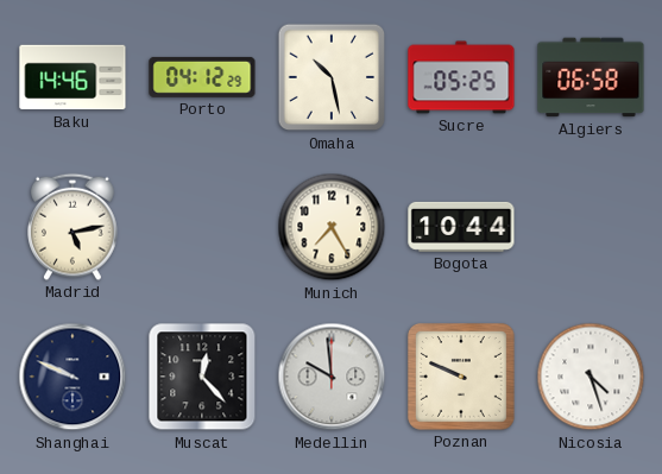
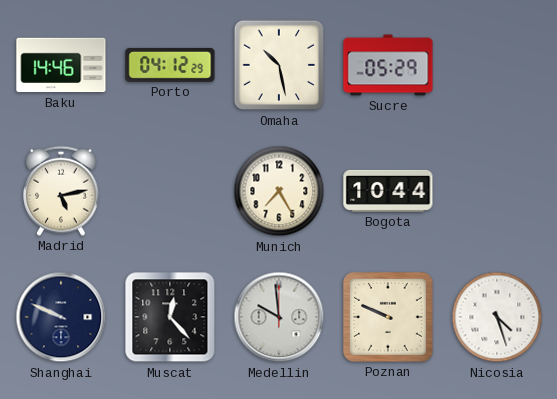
Sucre: 05:25 -> 05:29 (388, 65)
Algiers: 06:58 -> none (591, 77)
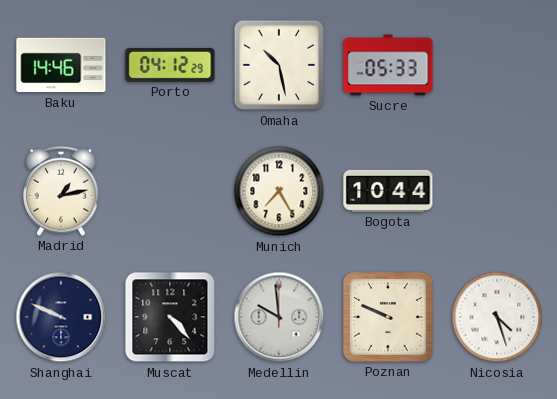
Sucre: 05:29 -> 05:33 (388, 65)
Madrid: 5:13 -> 1:13 (62, 191)
Muscat: 12:23 -> 4:23 (170, 317)
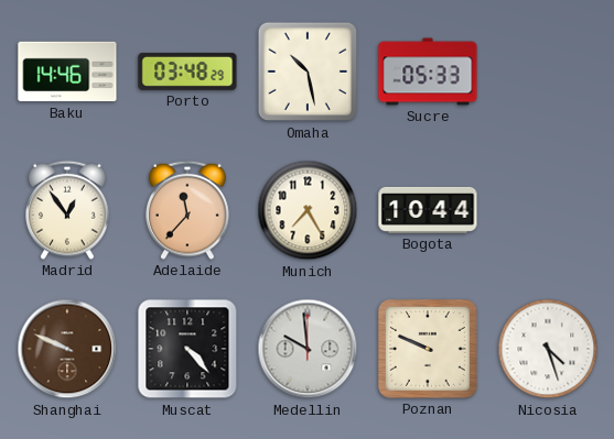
Porto: 04:12 -> 03:48 (187, 72)
Madrid: 1:13 -> 12:54 (68, 210)
Adelaide: none -> 11:37 (188, 210)
Shanghai dial: navy -> brown (67, 349)
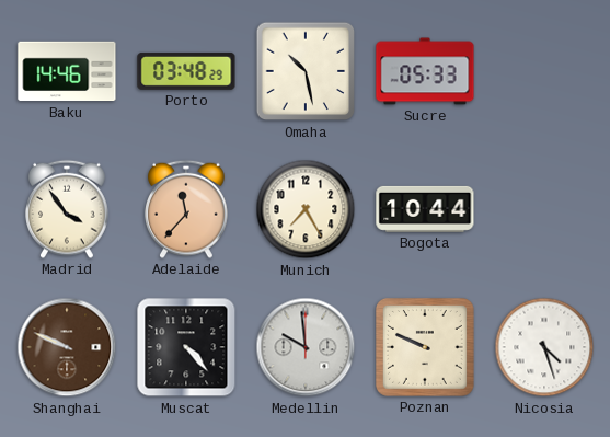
Madrid: 12:54 -> 3:54 (68, 209)
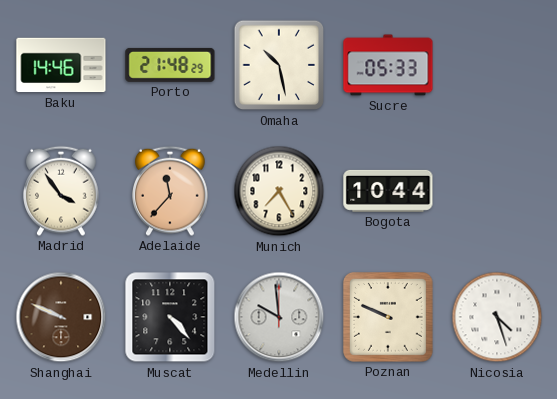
Porto: 03:48 -> 21:48 (170, 65)
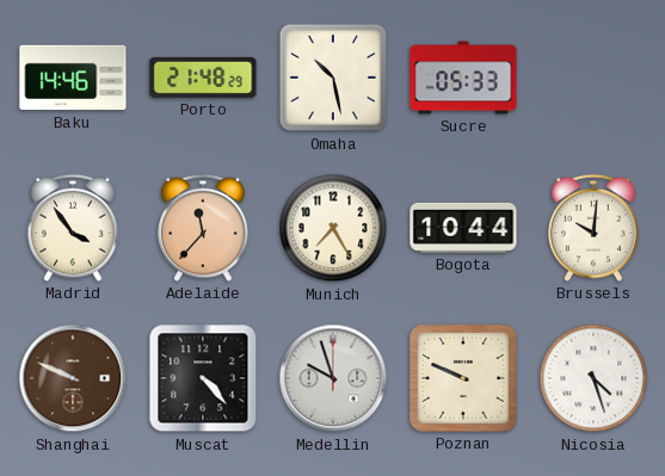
Brussels: none -> 10:01 (595, 228)
Medellin: 9:59 -> 9:57 (333, 378)
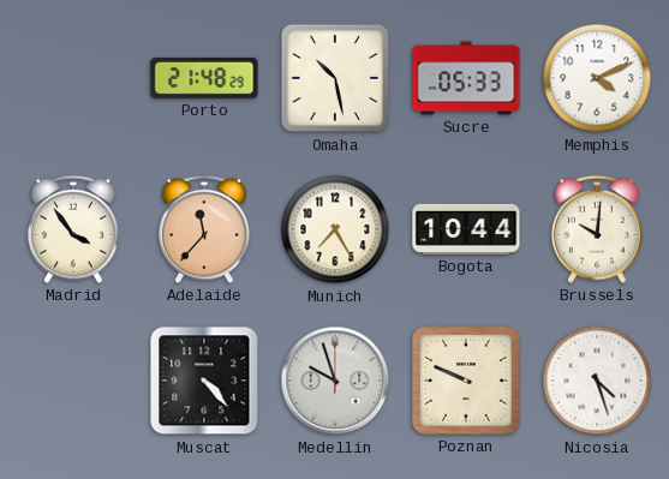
Baku: 14:46 -> none (73, 78)
Memphis: none -> 4:11 (597, 78)
Shanghai: 9:49 -> none (73, 378)
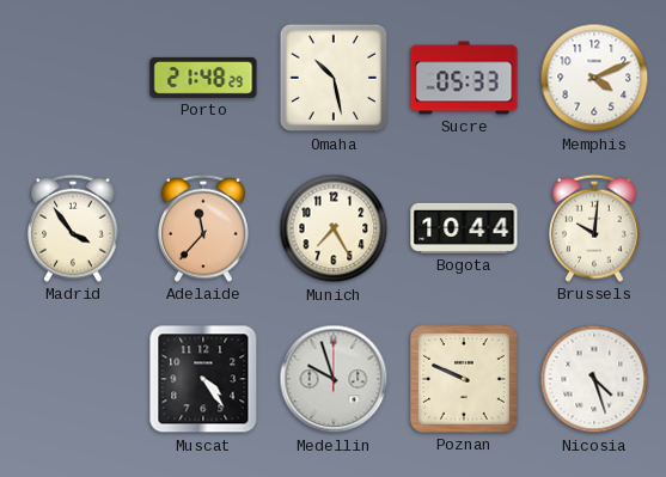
Muscat: 4:23 -> 4:24 (203, 379)
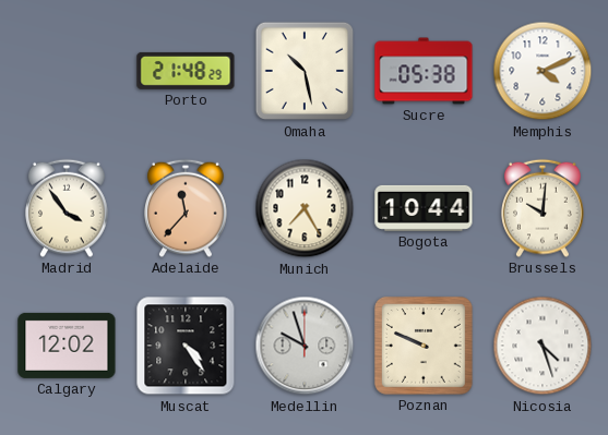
Sucre: 05:33 -> 05:38 (424, 71)
Calgary: none -> 12:02 (67, 346)
